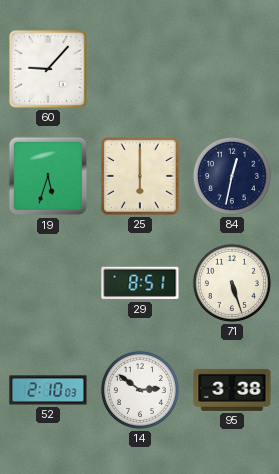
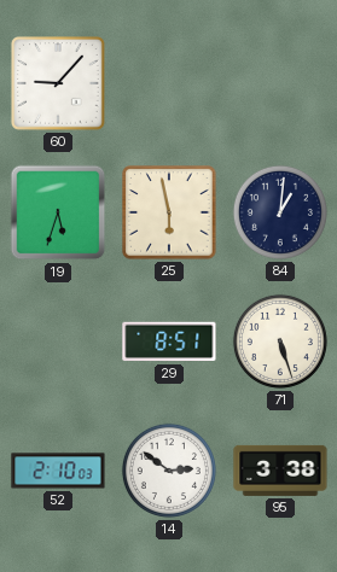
25: 6:00 -> 5:58 (169, 212)
84: 12:32 -> 1:01 (280, 212)
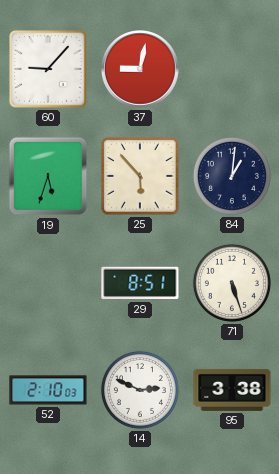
37: none -> 9:02 (140, 69)
25: 5:58 -> 5:53 (140, 176)
14: 2:51 -> 2:49 (140, 390)
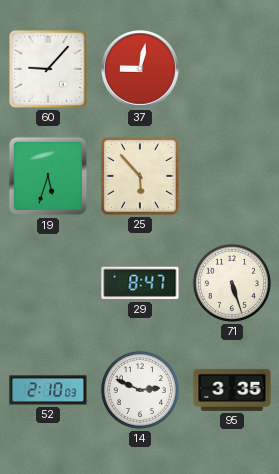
84: 1:01 -> none (232, 176)
29: 8:51 -> 8:47 (140, 283)
95: 3:38 -> 3:35 (232, 390)
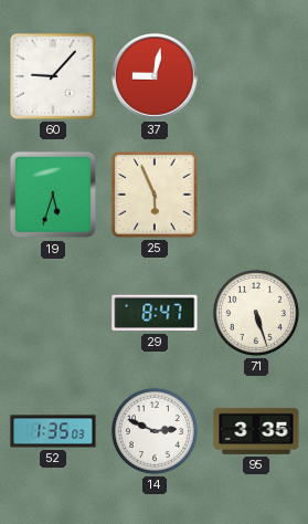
25: 5:53 -> 5:56 (155, 195)
52: 2:10 -> 1:35 (53, 431)
